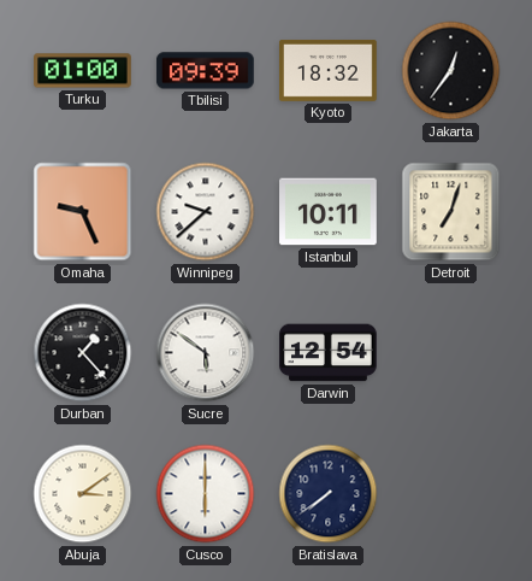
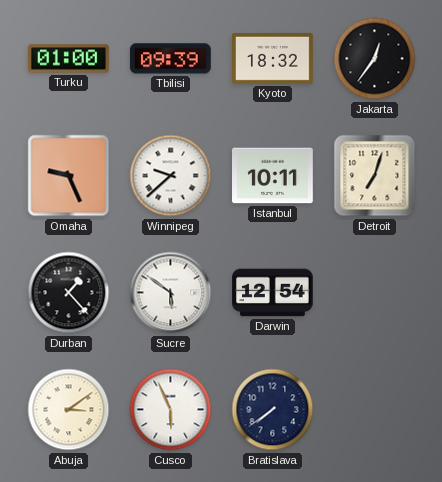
Cusco: 6:00 -> 5:56 (171, 410)
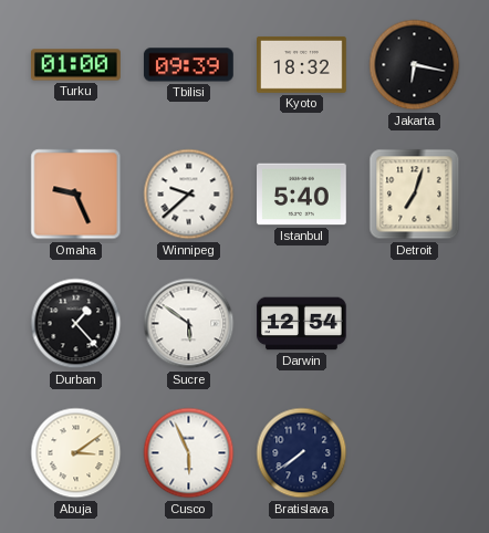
Jakarta: 12:36 -> 6:17 (415, 65)
Istanbul: 10:11 -> 5:40 (302, 195)
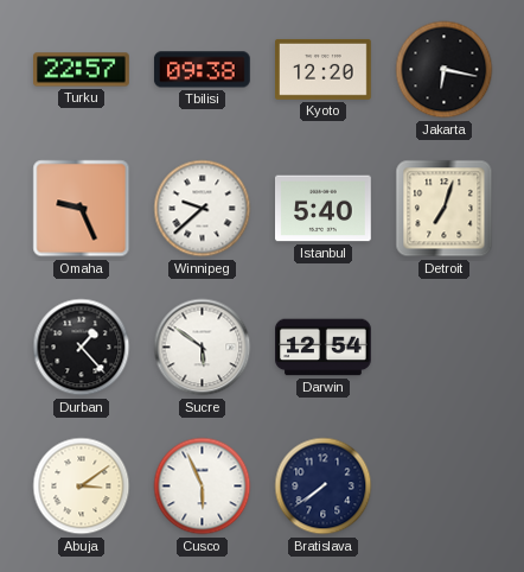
Turku: 01:00 -> 22:57 (82, 70)
Tbilisi: 09:39 -> 09:38 (202, 70)
Kyoto: 18:32 -> 12:20 (324, 69)
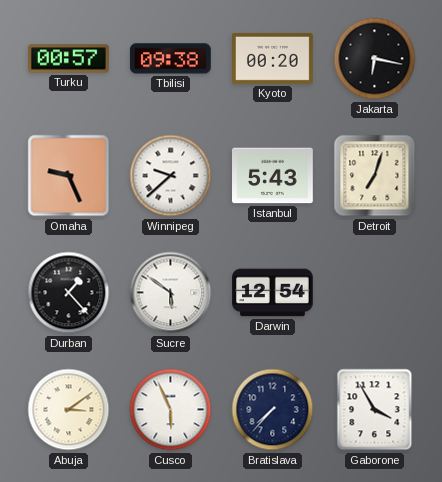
Turku: 22:57 -> 00:57 (69, 59)
Kyoto: 12:20 -> 00:20 (273, 58)
Istanbul: 5:40 -> 5:43 (273, 176)
Bratislava: 7:39 -> 7:37 (273, 410)
Gaborone: none -> 3:55 (375, 410)
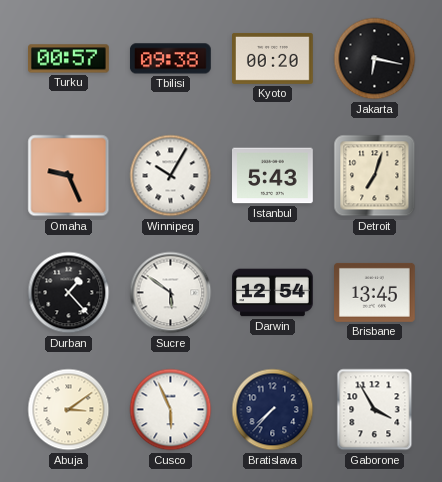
Winnipeg: 9:38 -> 10:05 (171, 176)
Brisbane: none -> 13:45 (375, 292)
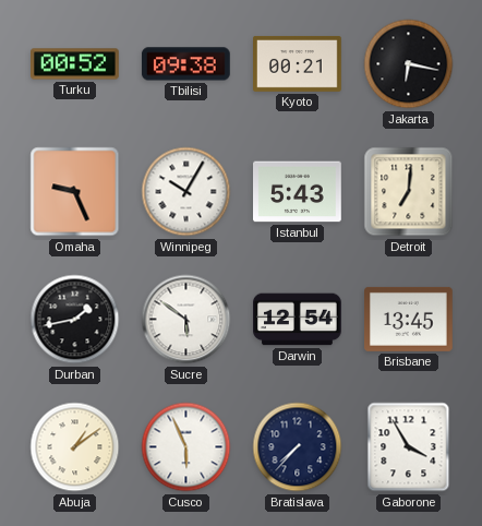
Turku: 00:57 -> 00:52 (75, 64)
Kyoto: 00:20 -> 00:21 (298, 63)
Detroit: 7:03 -> 7:01 (409, 192)
Durban: 1:23 -> 1:43 (75, 320)
Abuja: 3:09 -> 1:09 (75, 447)
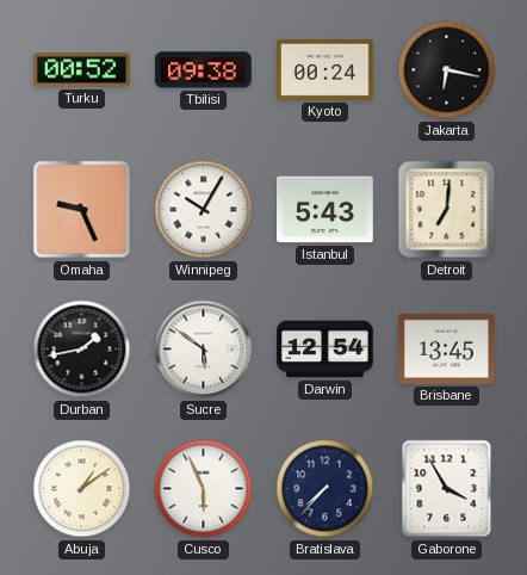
Kyoto: 00:21 -> 00:24 (325, 69)
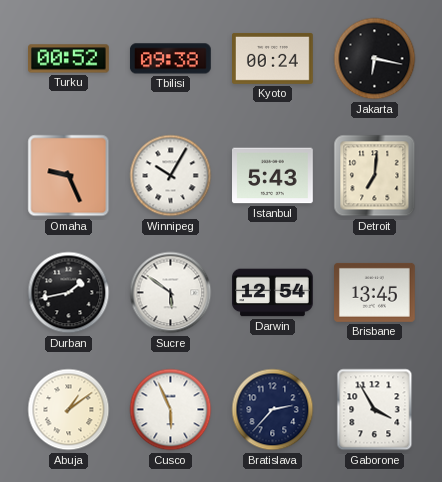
Bratislava: 7:37 -> 2:37 (273, 410)
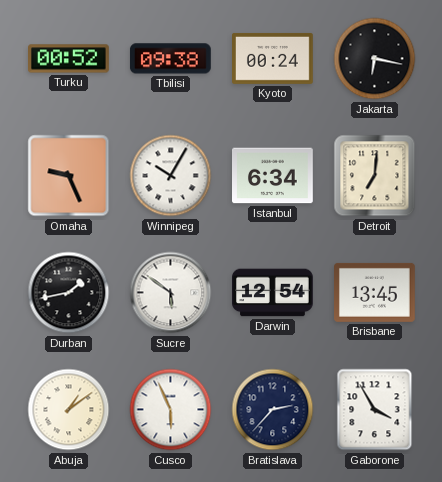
Istanbul: 5:43 -> 6:34 (273, 176)
